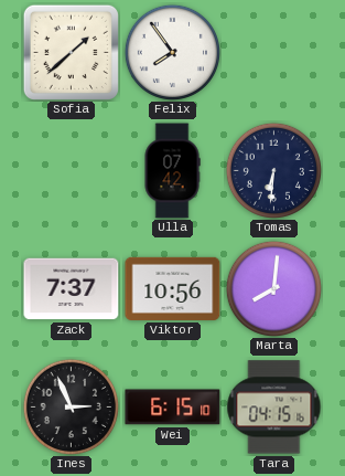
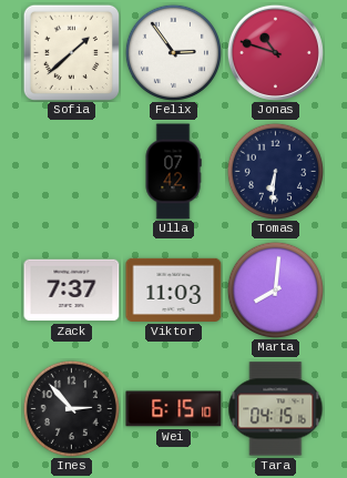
Felix: 7:54 -> 2:54 (173, 52)
Jonas: none -> 10:48 (275, 52)
Viktor: 10:56 -> 11:03 (174, 289)
Ines: 2:56 -> 2:53 (71, 408)
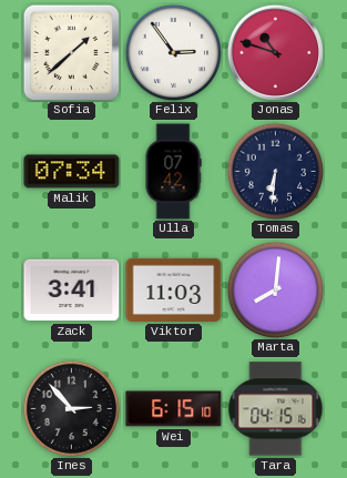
Malik: none -> 07:34 (72, 172)
Zack: 7:37 -> 3:41 (72, 291)
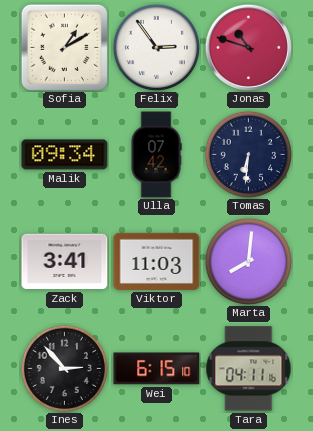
Sofia: 1:38 -> 1:10 (64, 47)
Malik: 07:34 -> 09:34 (65, 155)
Tara: 04:15 -> 04:11 (249, 369)
